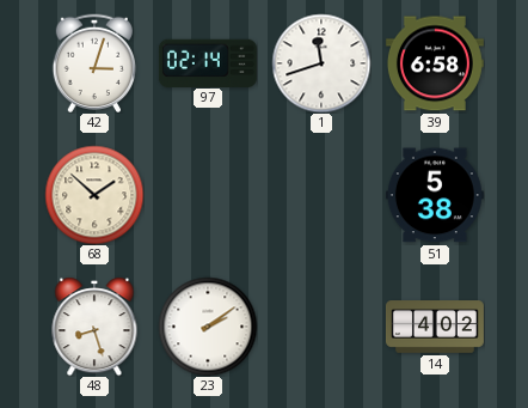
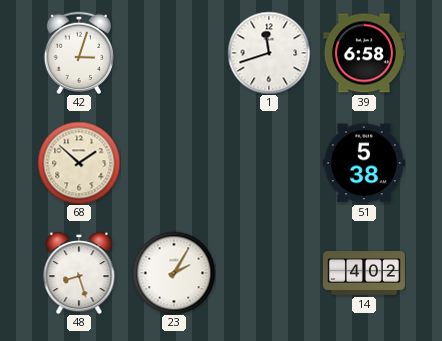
97: 02:14 -> none (208, 62)
23: 2:09 -> 2:05 (174, 273)
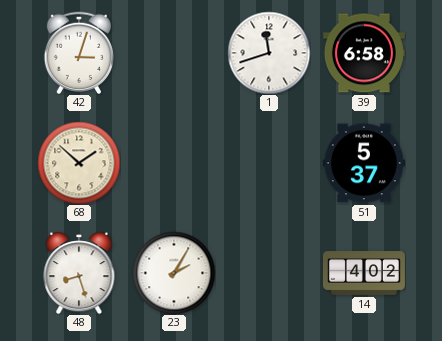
51: 5:38 -> 5:37 (364, 163)
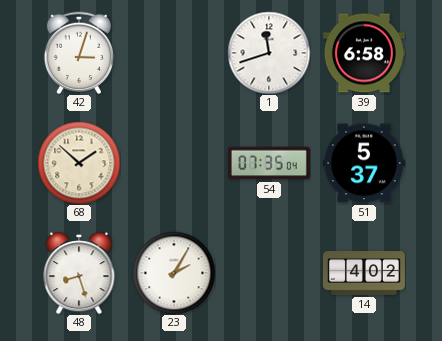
54: none -> 07:35 (269, 163)
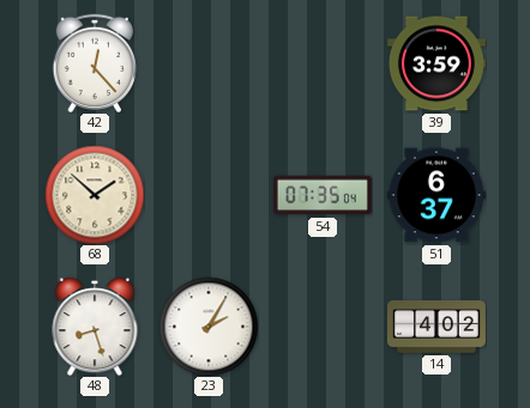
42: 3:03 -> 12:23 (95, 62)
1: 11:42 -> none (269, 53)
39: 6:58 -> 3:59 (436, 63)
51: 5:37 -> 6:37 (436, 195)
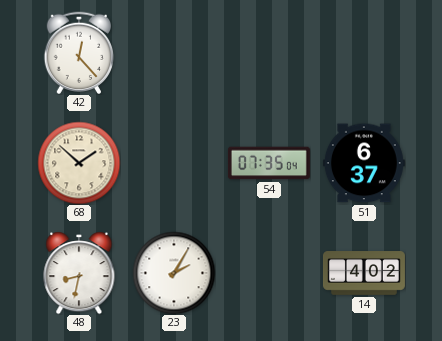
39: 3:59 -> none (436, 63)
48: 8:27 -> 8:32 (79, 273)
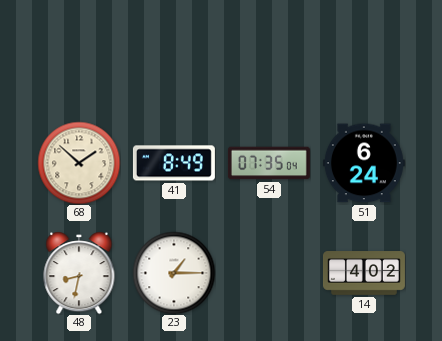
42: 12:23 -> none (79, 52)
41: none -> 8:49 (174, 163)
51: 6:37 -> 6:24 (364, 163)
23: 2:05 -> 1:15 (174, 273)
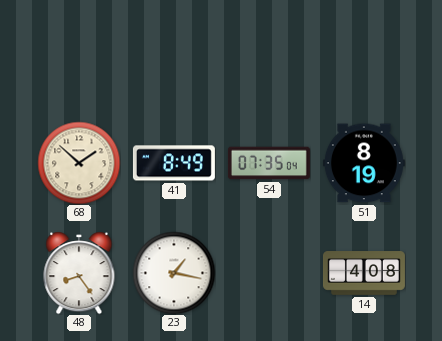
51: 6:24 -> 8:19 (364, 163)
48: 8:32 -> 8:24 (79, 273)
23: 1:15 -> 1:17 (174, 273)
14: 4:02 -> 4:08 (364, 273)
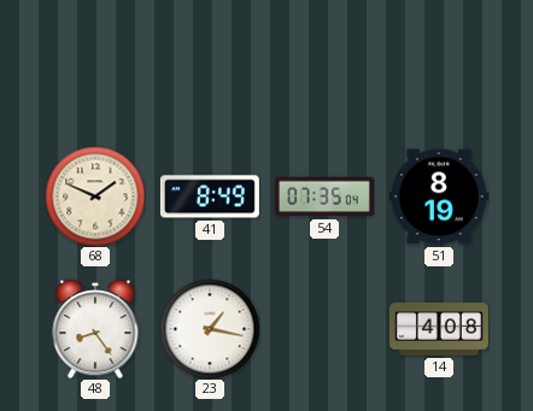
68: 1:52 -> 1:49 (95, 196)
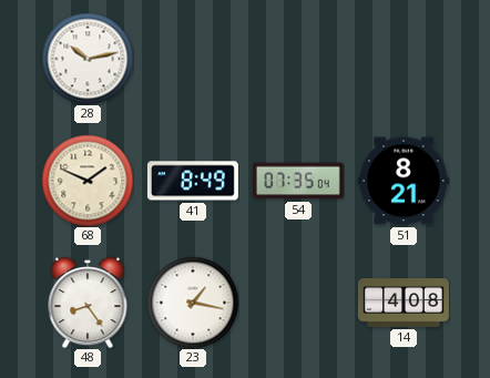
28: none -> 10:13 (88, 59)
51: 8:19 -> 8:21 (404, 181)
